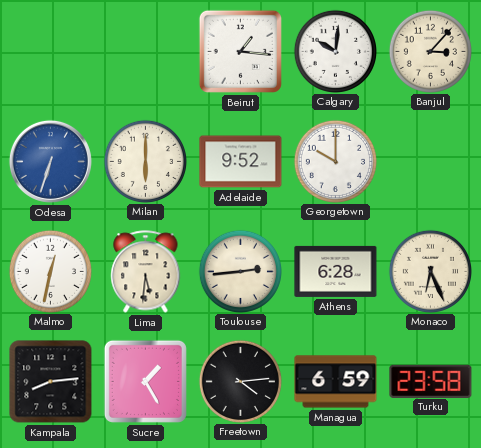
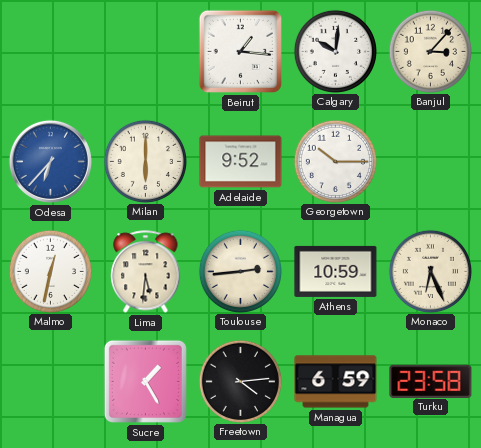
Odesa: 6:33 -> 6:37 (50, 161)
Georgetown: 10:00 -> 10:15 (335, 161)
Athens: 6:28 -> 10:59 (336, 271)
Kampala: 8:14 -> none (51, 382)
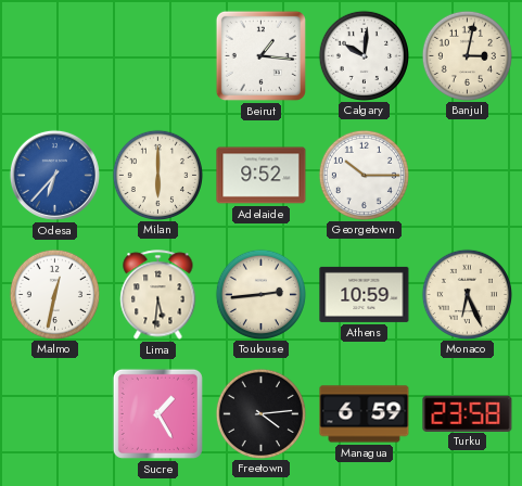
Banjul: 3:07 -> 3:02 (467, 55)
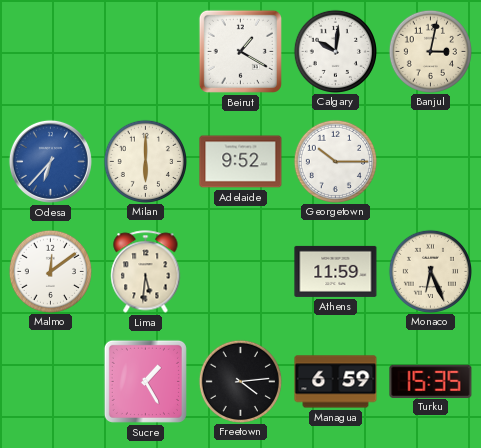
Beirut: 1:16 -> 1:20 (240, 51)
Malmo: 12:32 -> 12:09 (50, 271)
Toulouse: 2:44 -> none (260, 294)
Athens: 10:59 -> 11:59 (336, 271)
Turku: 23:58 -> 15:35 (431, 381)
